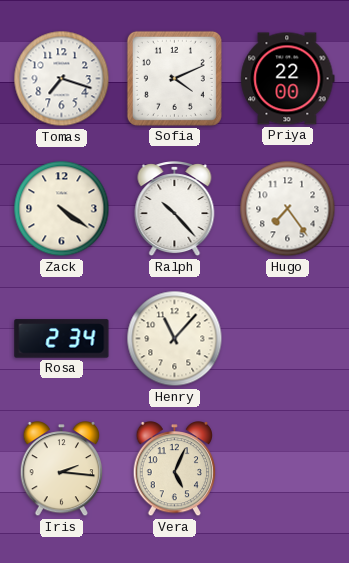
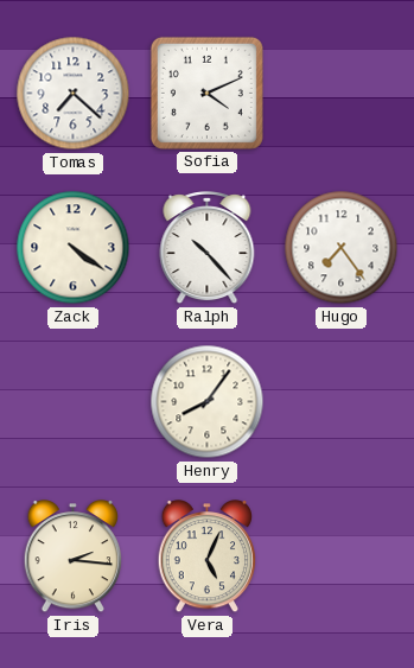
Tomas: 7:18 -> 7:22 (74, 94)
Priya: 22:00 -> none (288, 79)
Rosa: 2:34 -> none (62, 339)
Henry: 11:07 -> 8:06 (208, 402)
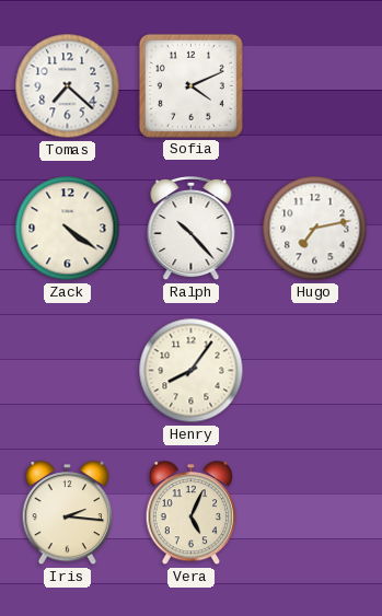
Hugo: 7:24 -> 7:13 (315, 229)
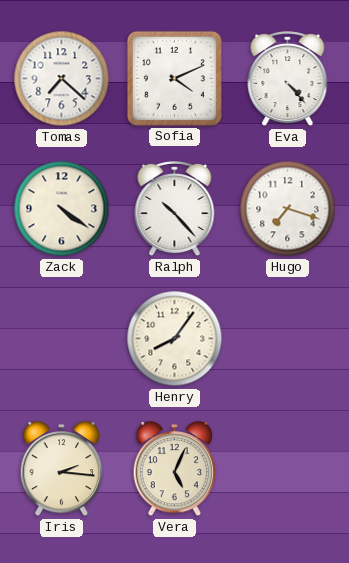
Eva: none -> 4:23 (288, 79)
Hugo: 7:13 -> 7:18 (288, 209)
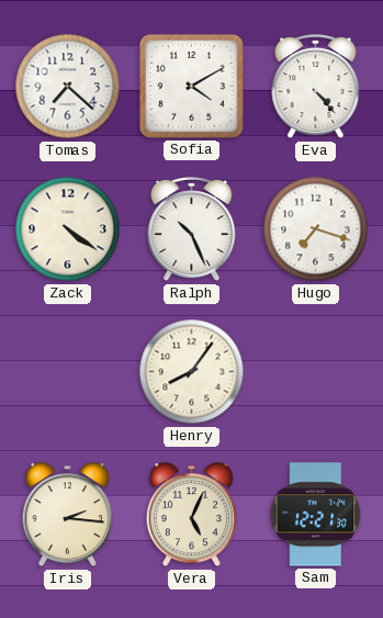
Sofia: 4:11 -> 4:10 (191, 86)
Ralph: 10:23 -> 10:26 (192, 229)
Sam: none -> 12:21 (316, 515)
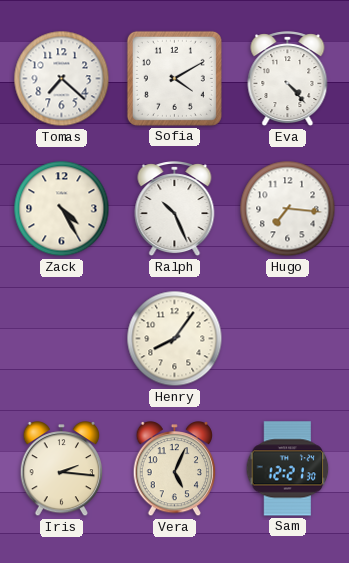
Zack: 4:21 -> 4:25 (62, 209)
Hugo: 7:18 -> 7:16 (288, 209)
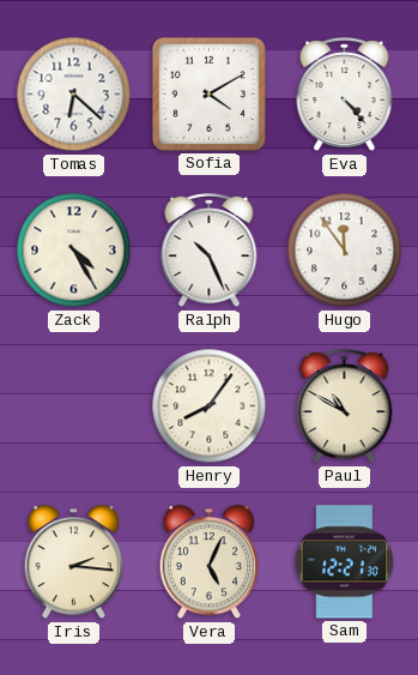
Tomas: 7:22 -> 6:22 (74, 95)
Hugo: 7:16 -> 11:54 (345, 251)
Paul: none -> 10:50 (345, 406)
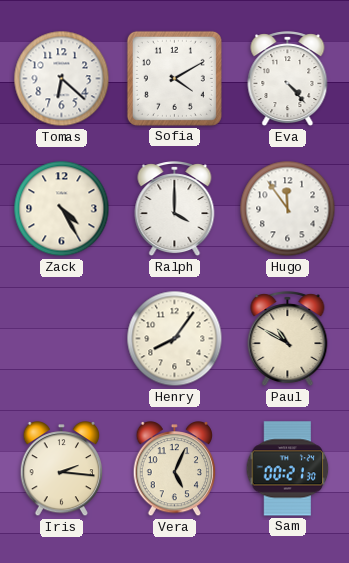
Ralph: 10:26 -> 4:00 (175, 209)
Sam: 12:21 -> 00:21 (288, 469)
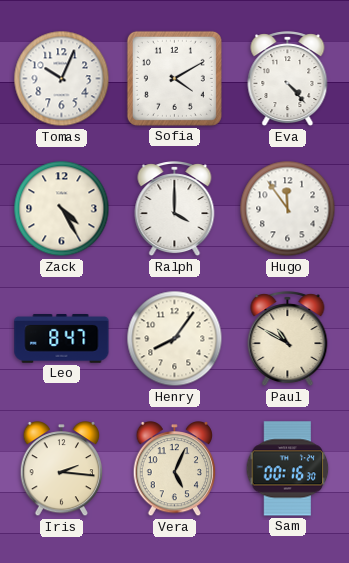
Tomas: 6:22 -> 10:04 (62, 79)
Leo: none -> 8:47 (62, 339)
Sam: 00:21 -> 00:16 (288, 469)
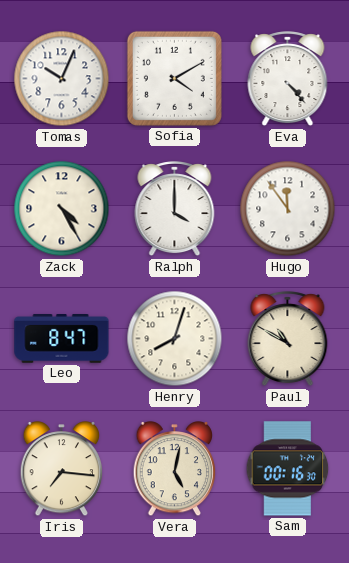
Henry: 8:06 -> 8:03 (175, 339)
Iris: 2:16 -> 7:16 (62, 470)
Vera: 5:04 -> 5:02 (175, 470)
